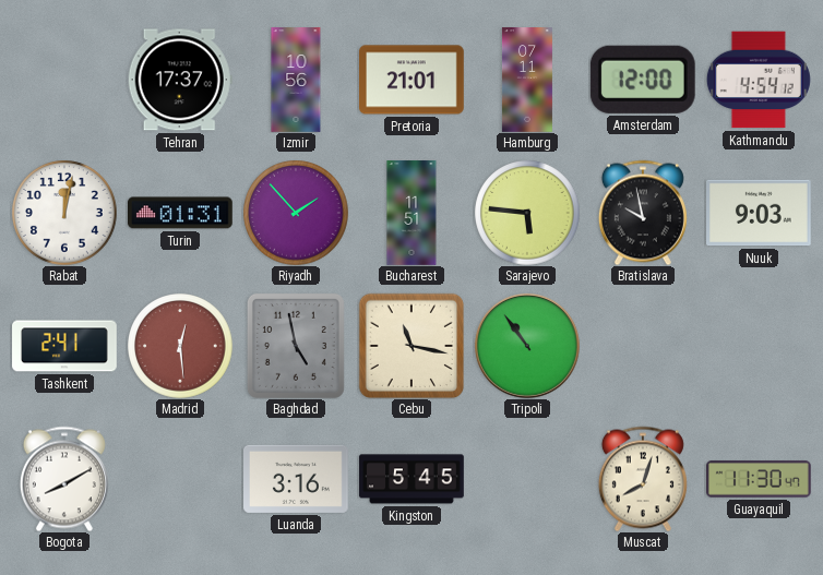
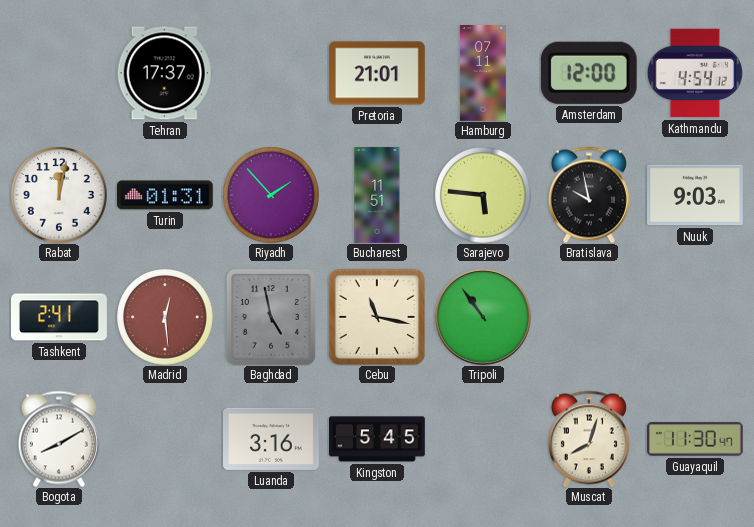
Izmir: 10:56 -> none (296, 80)
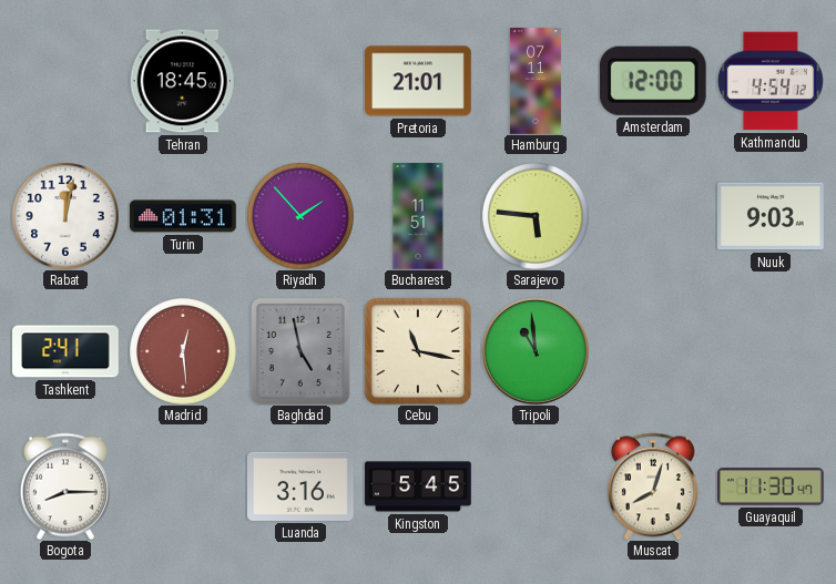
Tehran: 17:37 -> 18:45 (183, 81)
Bratislava: 9:58 -> none (589, 195)
Tripoli: 10:54 -> 10:59 (536, 351)
Bogota: 8:10 -> 8:15 (65, 486)
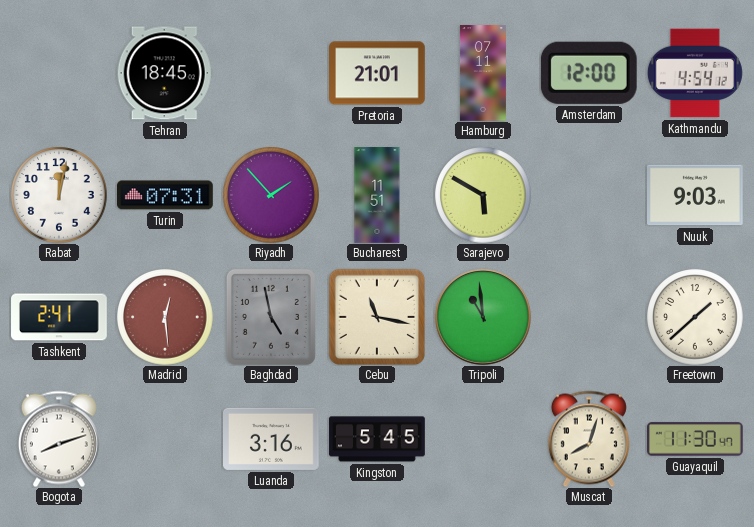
Turin: 01:31 -> 07:31 (166, 195)
Sarajevo: 5:46 -> 5:50 (483, 195)
Freetown: none -> 1:38 (695, 317)
Bogota: 8:15 -> 8:12 (59, 439)
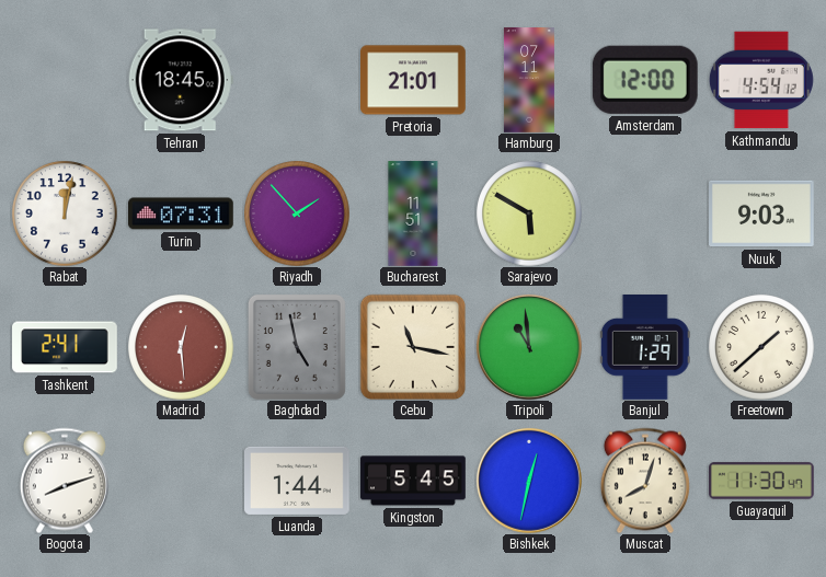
Banjul: none -> 1:29 (645, 348)
Luanda: 3:16 -> 1:44 (298, 481)
Bishkek: none -> 12:32 (529, 481)
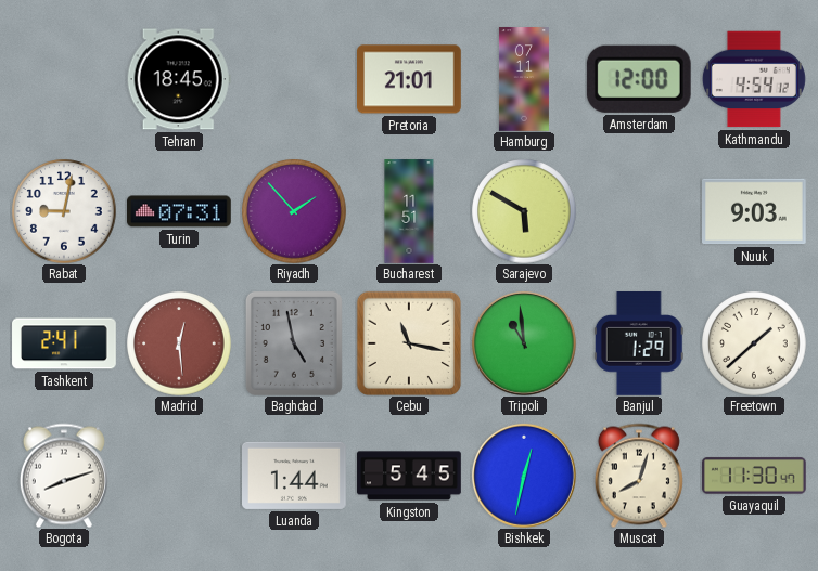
Rabat: 12:02 -> 9:02 (64, 211)
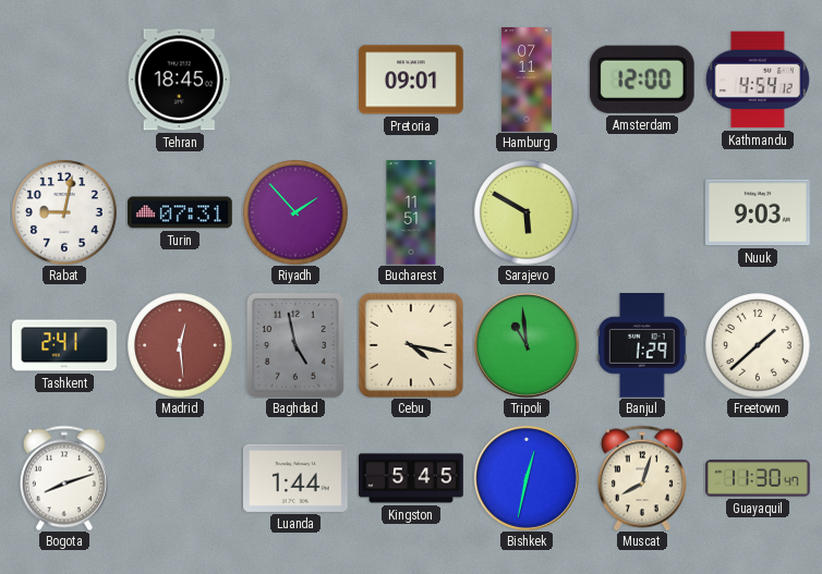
Pretoria: 21:01 -> 09:01 (412, 80)
Cebu: 11:17 -> 4:17 (411, 345)
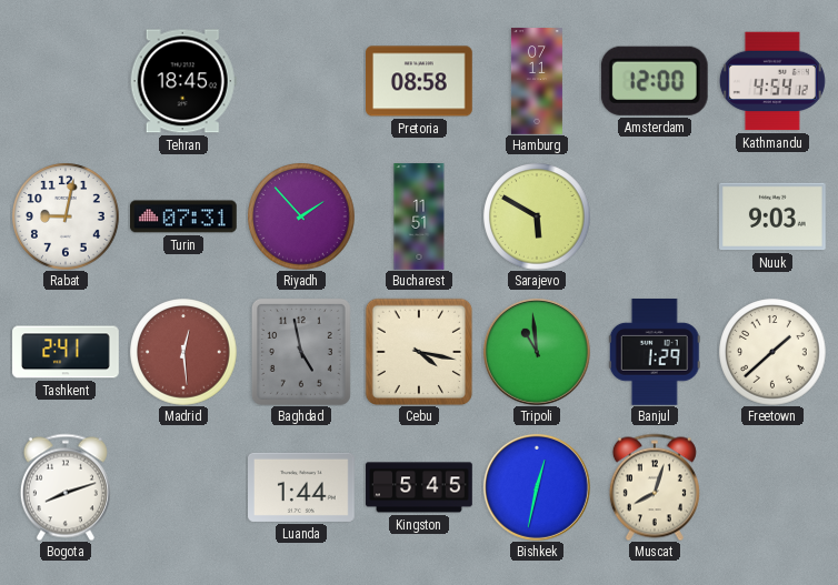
Pretoria: 09:01 -> 08:58 (420, 81)
Guayaquil: 11:30 -> none (759, 478)
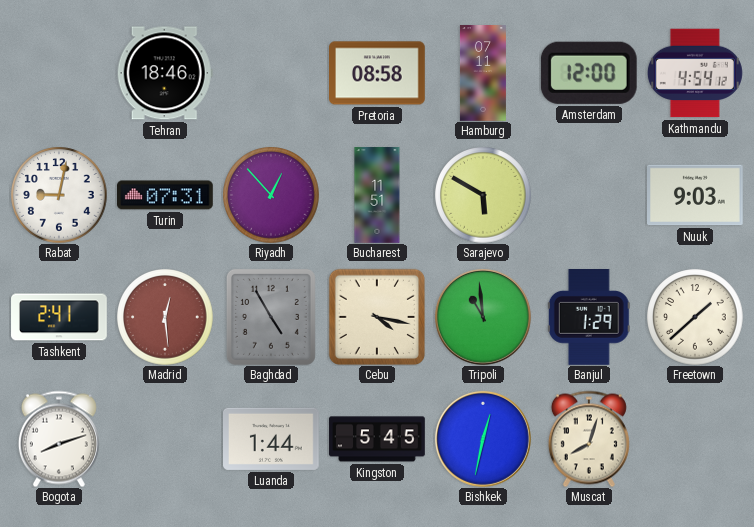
Tehran: 18:45 -> 18:46 (165, 73)
Riyadh: 1:53 -> 12:53 (271, 195)
Baghdad: 4:58 -> 4:55 (271, 317)
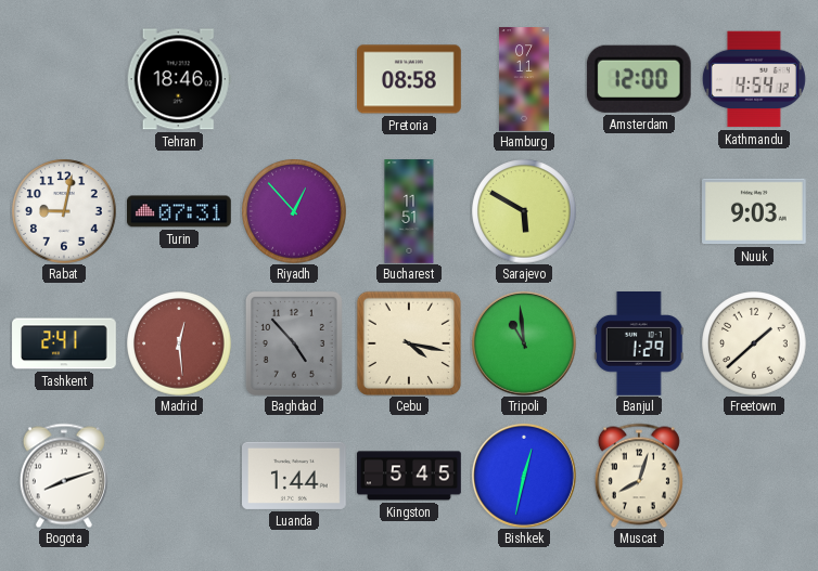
Baghdad: 4:55 -> 4:53 (294, 343)
